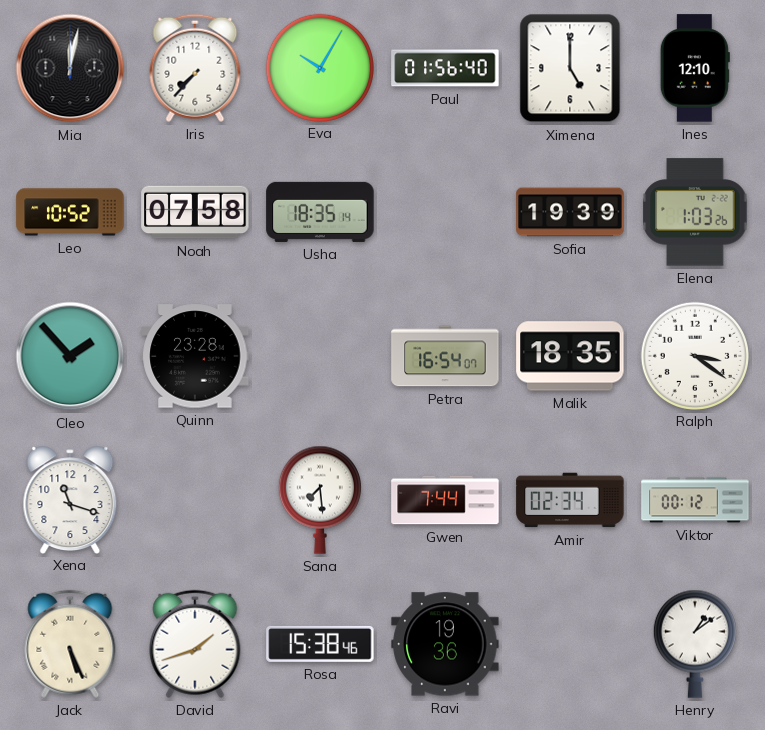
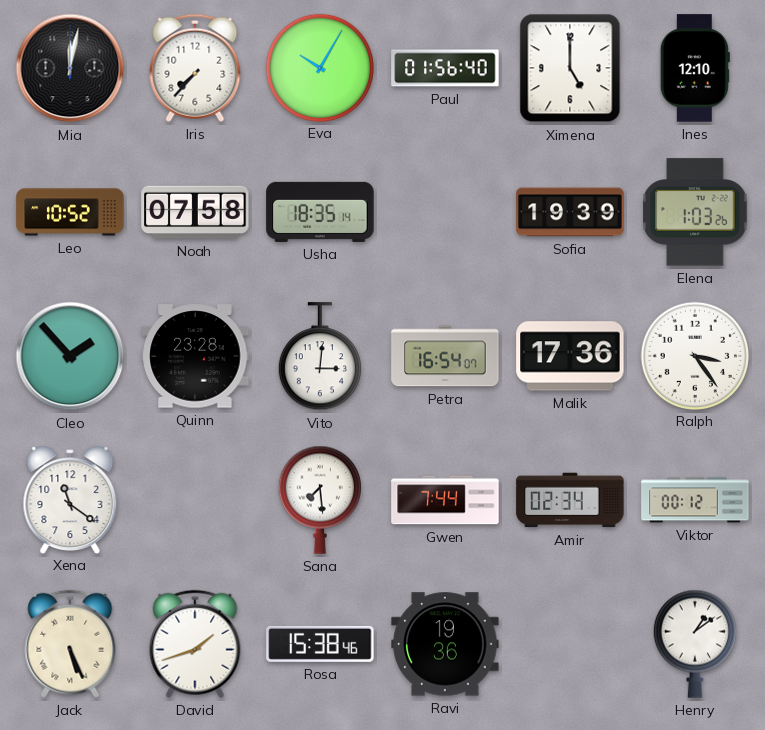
Vito: none -> 3:01 (320, 357)
Malik: 18:35 -> 17:36 (570, 356)
Ralph: 3:21 -> 3:24 (694, 355)
Xena: 11:18 -> 11:21 (70, 499)
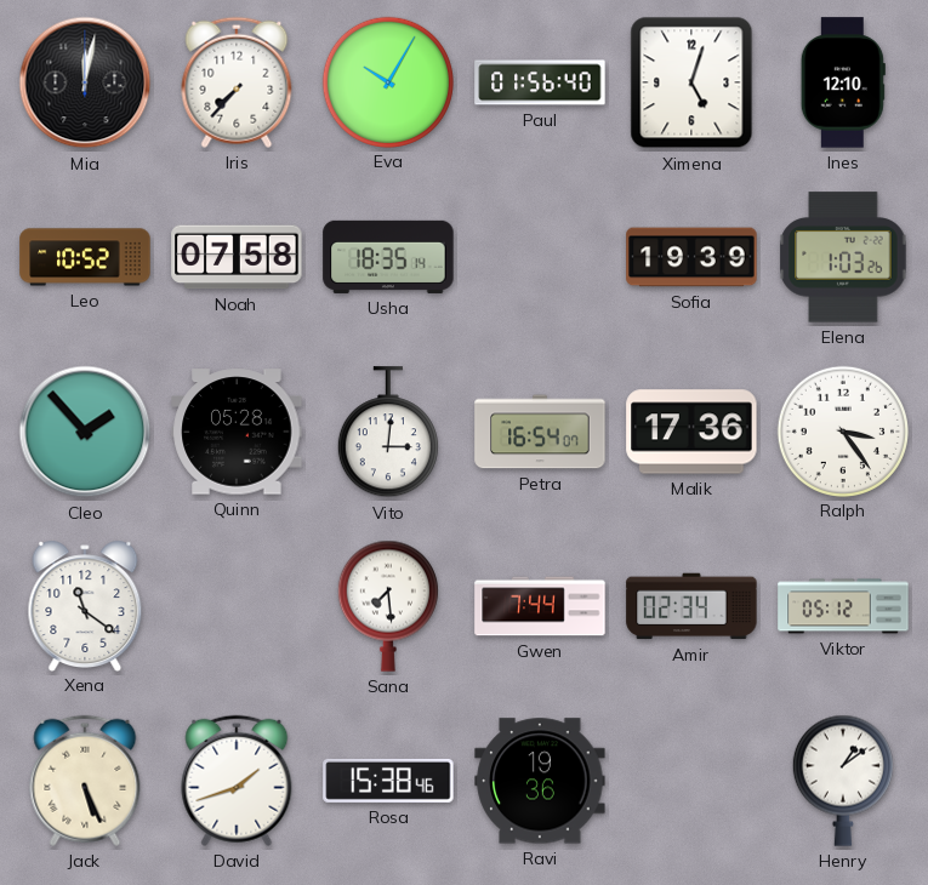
Ximena: 5:00 -> 5:03 (691, 82)
Quinn: 23:28 -> 05:28 (237, 432)
Viktor: 00:12 -> 05:12 (843, 606)
